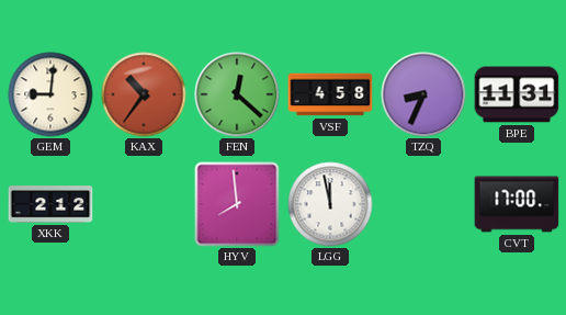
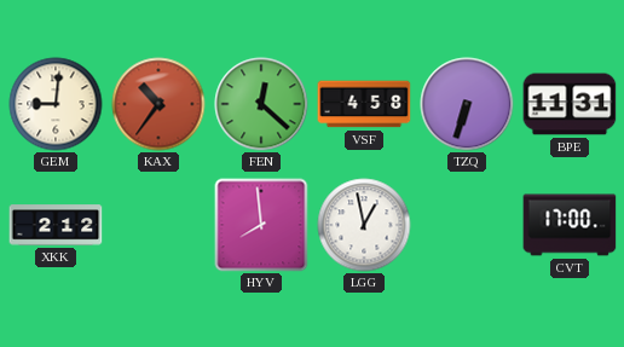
TZQ: 8:34 -> 6:33 (467, 104)
LGG: 11:58 -> 12:58 (364, 225)
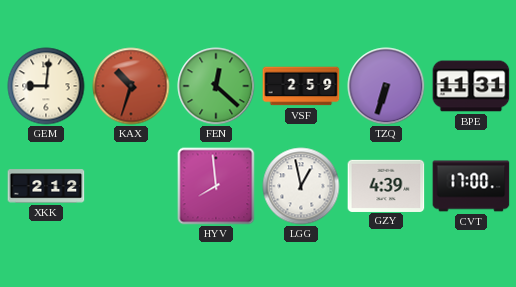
KAX: 10:36 -> 10:33 (131, 86)
VSF: 4:58 -> 2:59 (301, 86)
GZY: none -> 4:39 (386, 185)
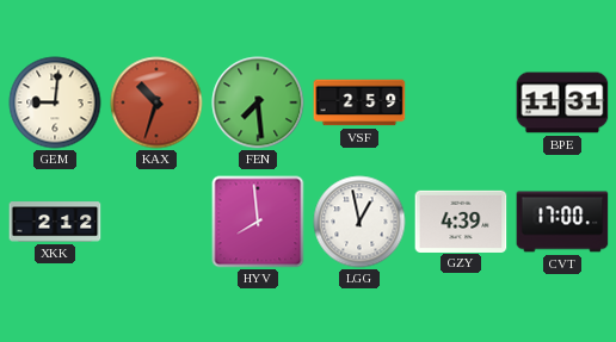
FEN: 12:22 -> 7:29 (258, 102)
TZQ: 6:33 -> none (386, 86)
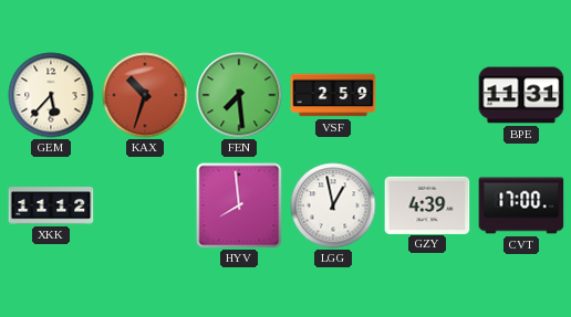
GEM: 9:01 -> 5:37 (51, 95)
XKK: 2:12 -> 11:12 (51, 205)
